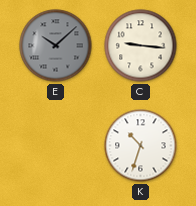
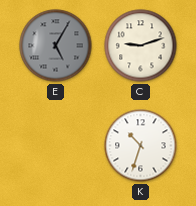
E: 10:08 -> 5:05 (56, 46)
C: 9:16 -> 9:12 (141, 46)
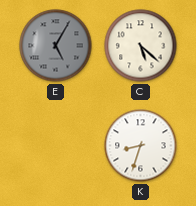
C: 9:12 -> 5:22 (141, 46)
K: 10:33 -> 8:33 (141, 146)
